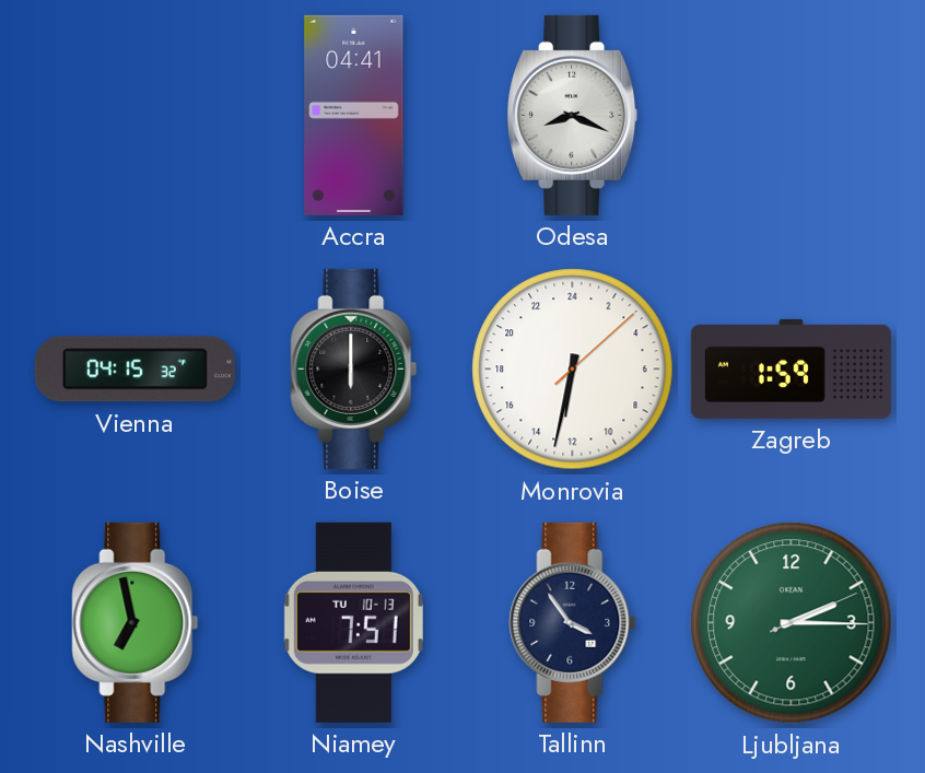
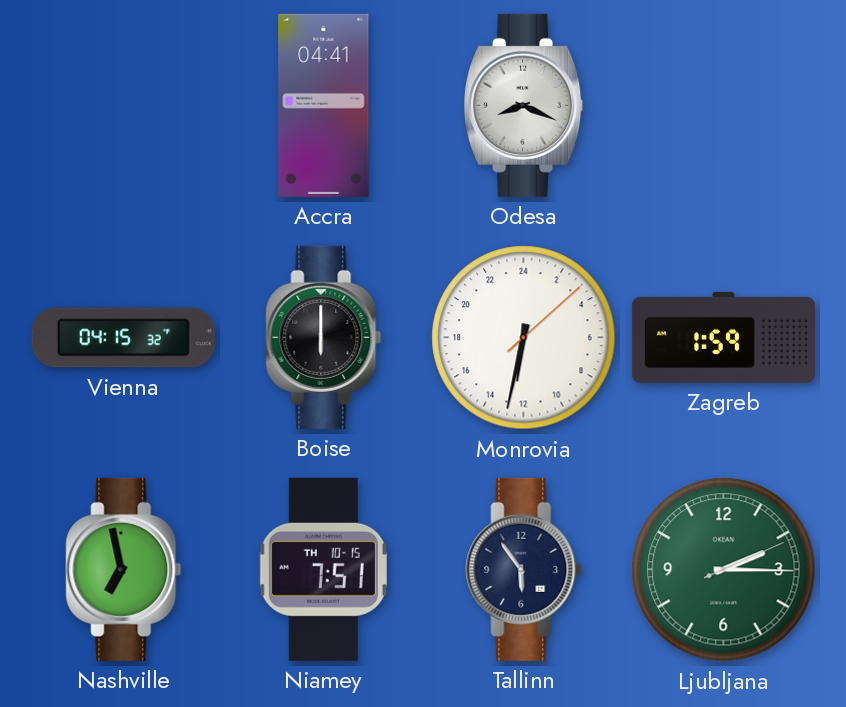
Niamey date: TU 10-13 -> TH 10-15 (323, 569)
Tallinn: 3:54 -> 5:54 (524, 569)
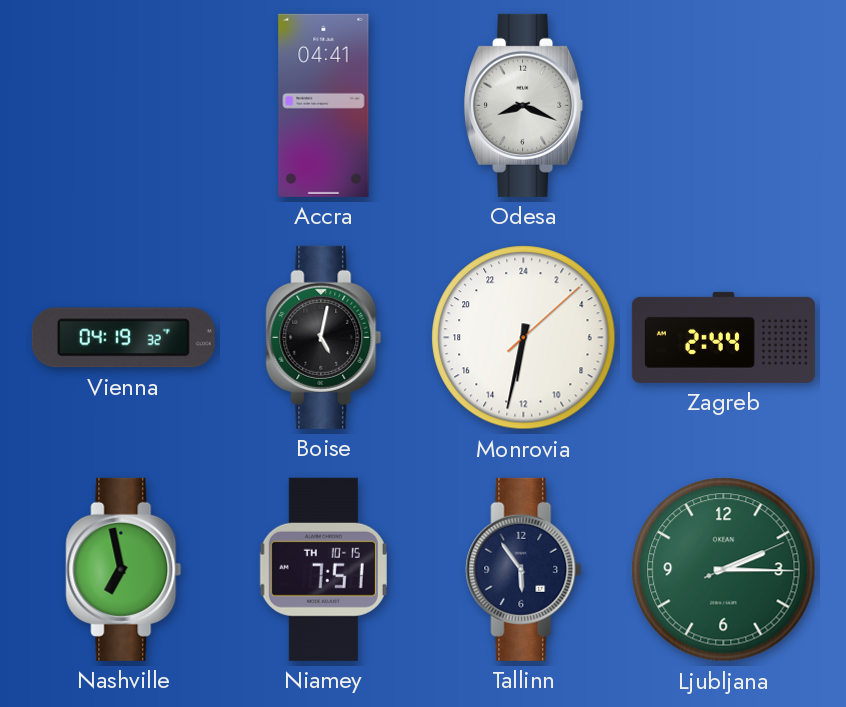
Vienna: 04:15 -> 04:19 (123, 338)
Boise: 6:00 -> 5:02 (324, 337)
Zagreb: 1:59 -> 2:44 (723, 337)
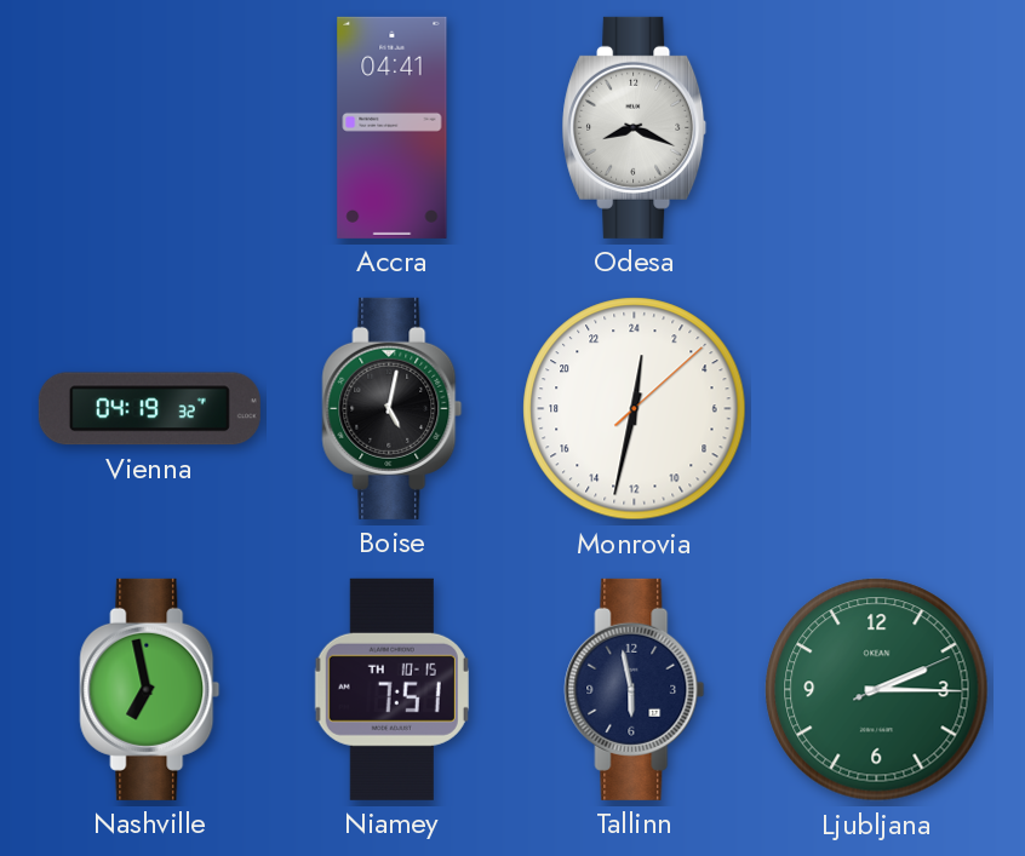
Monrovia: 12:32 -> 0:32 (635, 409)
Zagreb: 2:44 -> none (723, 337)
Tallinn: 5:54 -> 5:58 (635, 689)
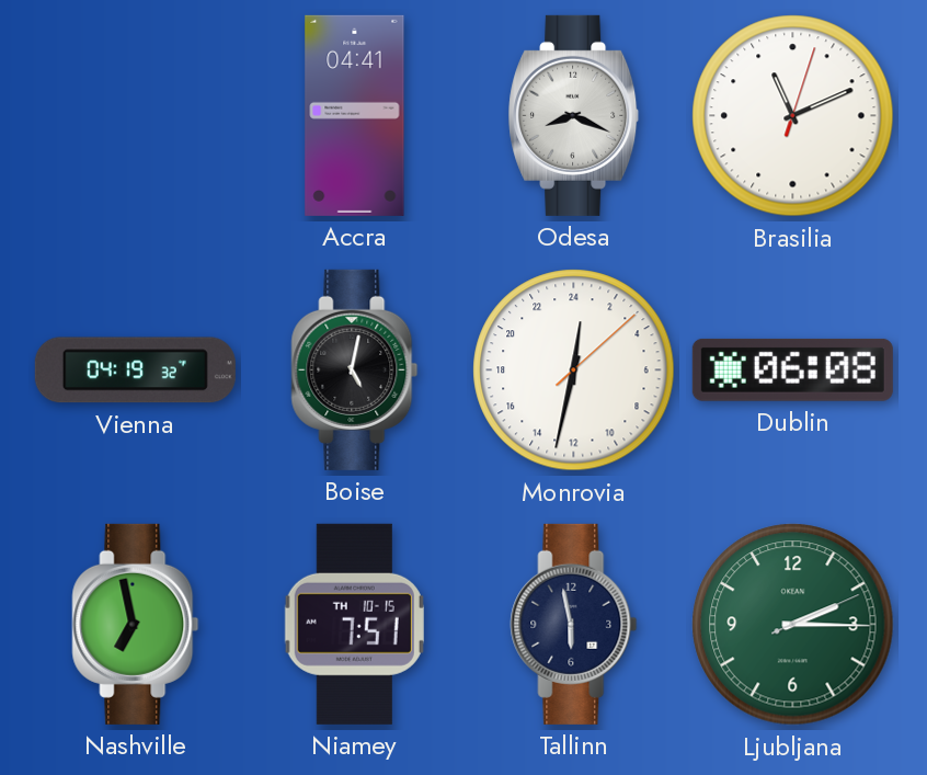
Brasilia: none -> 11:11 (793, 116)
Dublin: none -> 06:08 (792, 369)
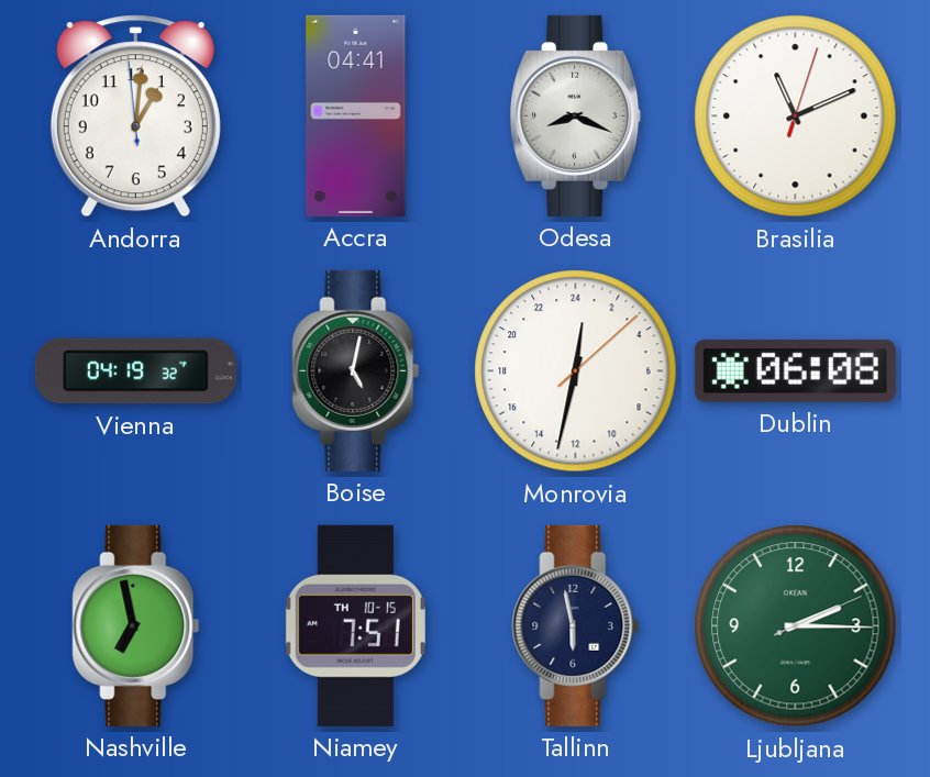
Andorra: none -> 1:00 (135, 116)
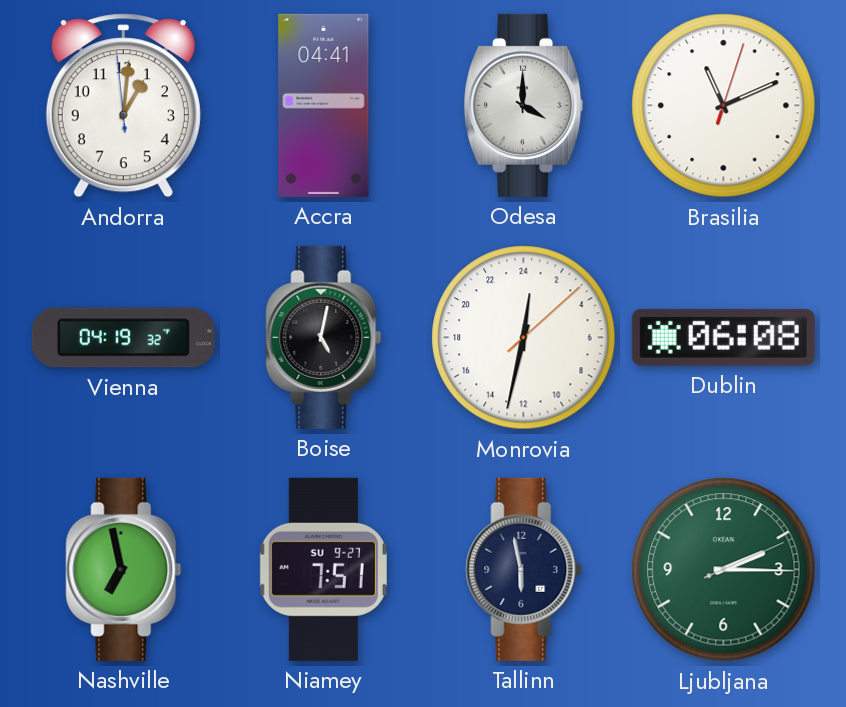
Odesa: 8:19 -> 4:00 (524, 105)
Niamey date: TH 10-15 -> SU 9-27 (323, 569)
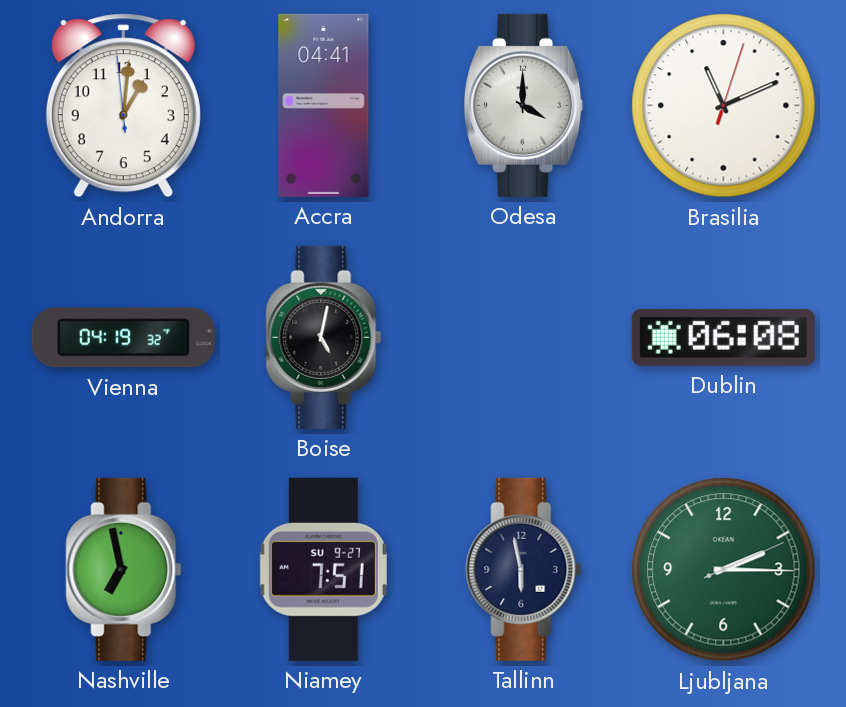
Monrovia: 0:32 -> none (524, 338)
